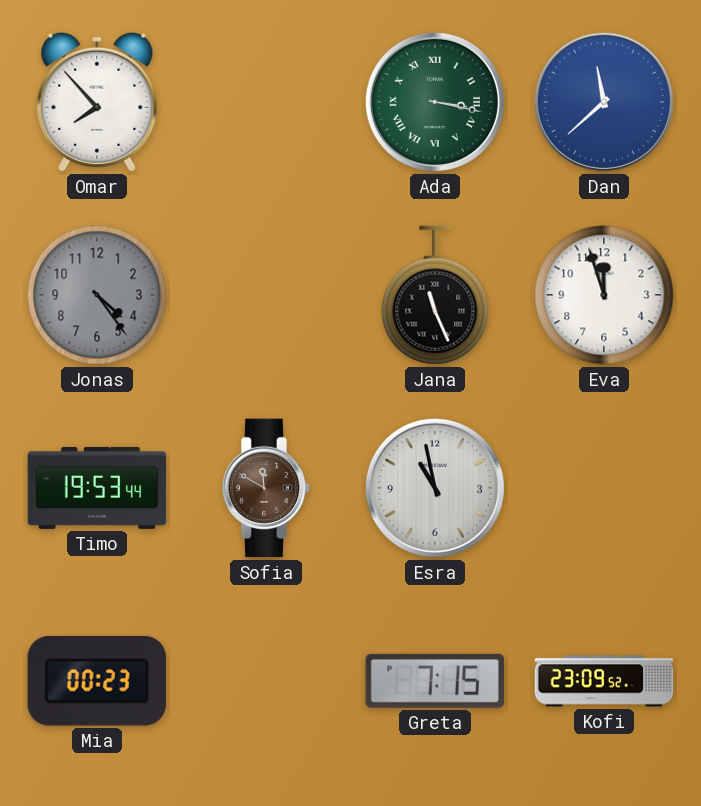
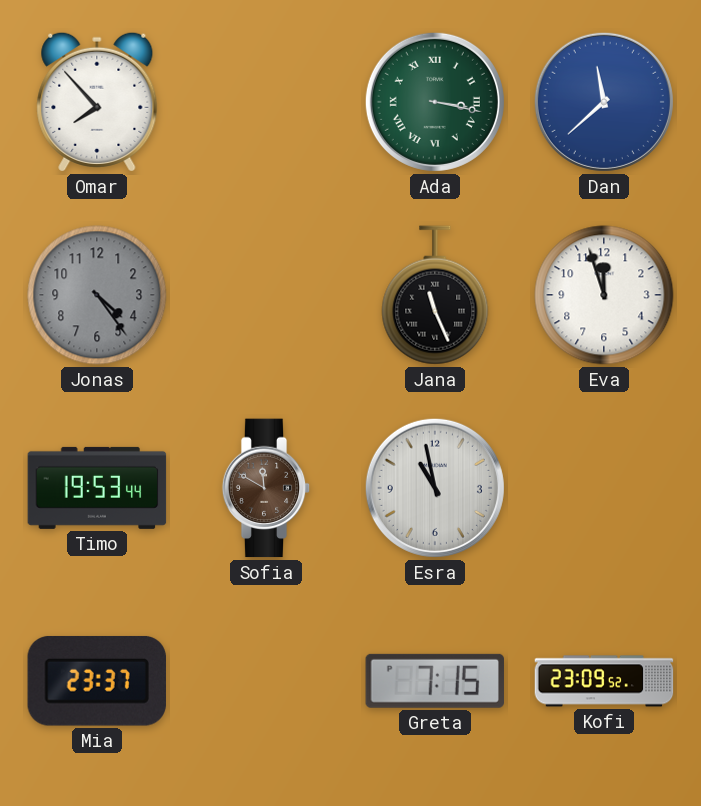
Mia: 00:23 -> 23:37 (97, 681)
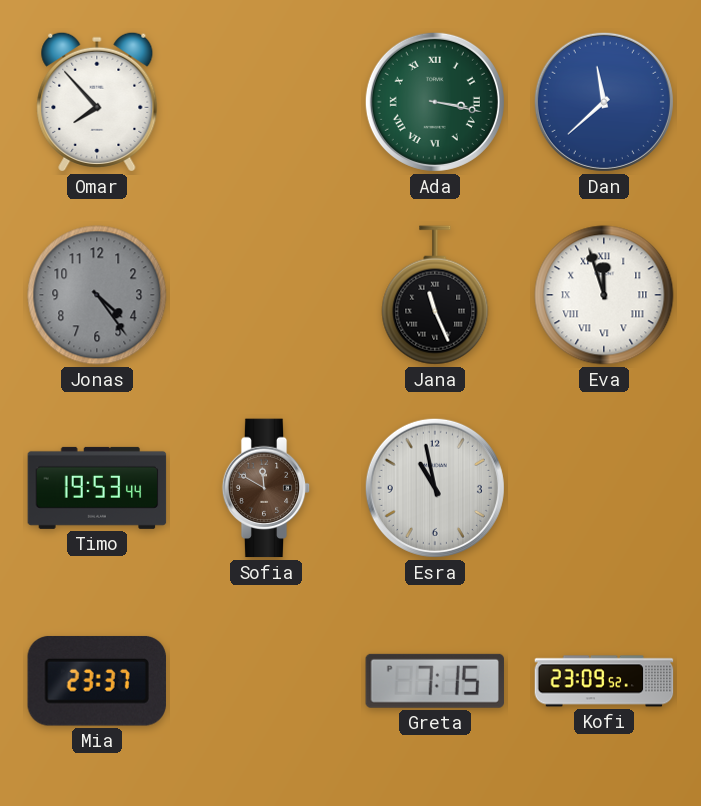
Eva numerals: Arabic -> Roman (604, 295)
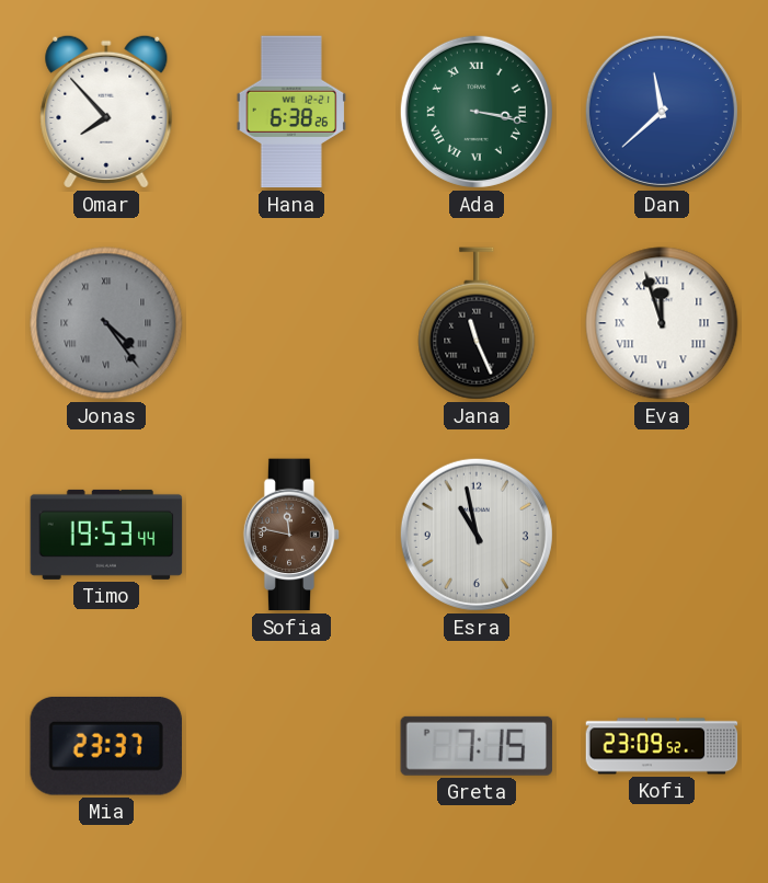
Hana: none -> 6:38 (291, 112)
Jonas numerals: Arabic -> Roman (106, 323)
Sofia: 11:50 -> 11:47 (291, 535)
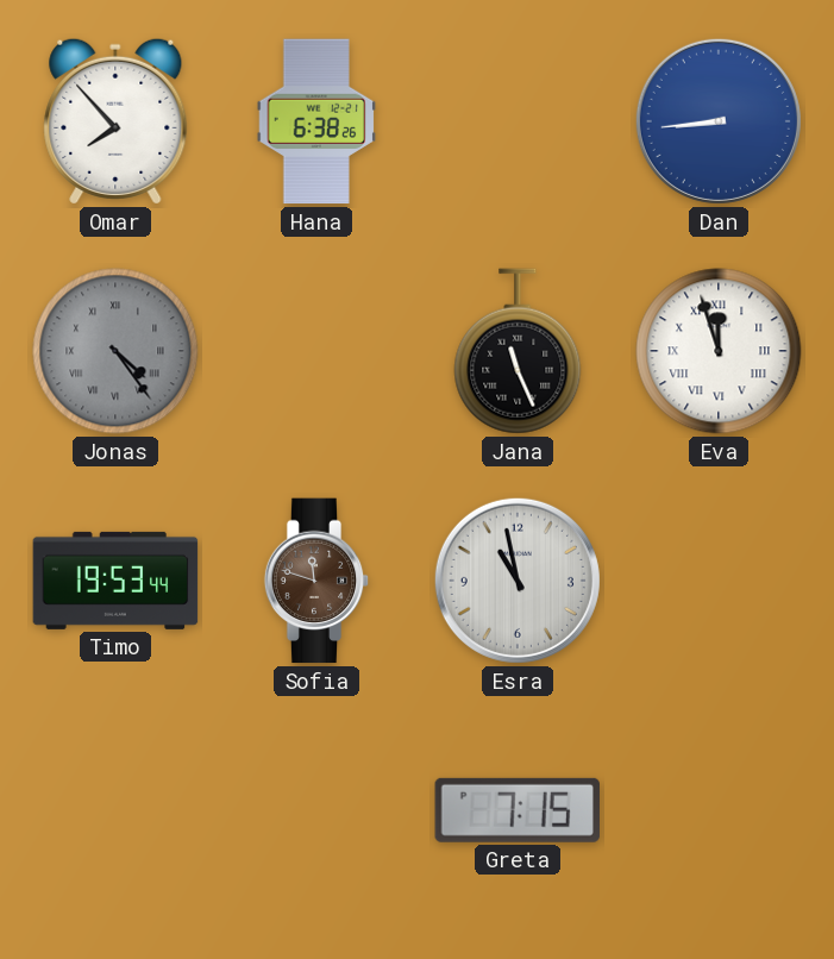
Ada: 3:17 -> none (477, 112)
Dan: 11:38 -> 8:44 (719, 121)
Sofia: 11:47 -> 11:48 (316, 581)
Mia: 23:37 -> none (106, 746)
Kofi: 23:09 -> none (662, 746)
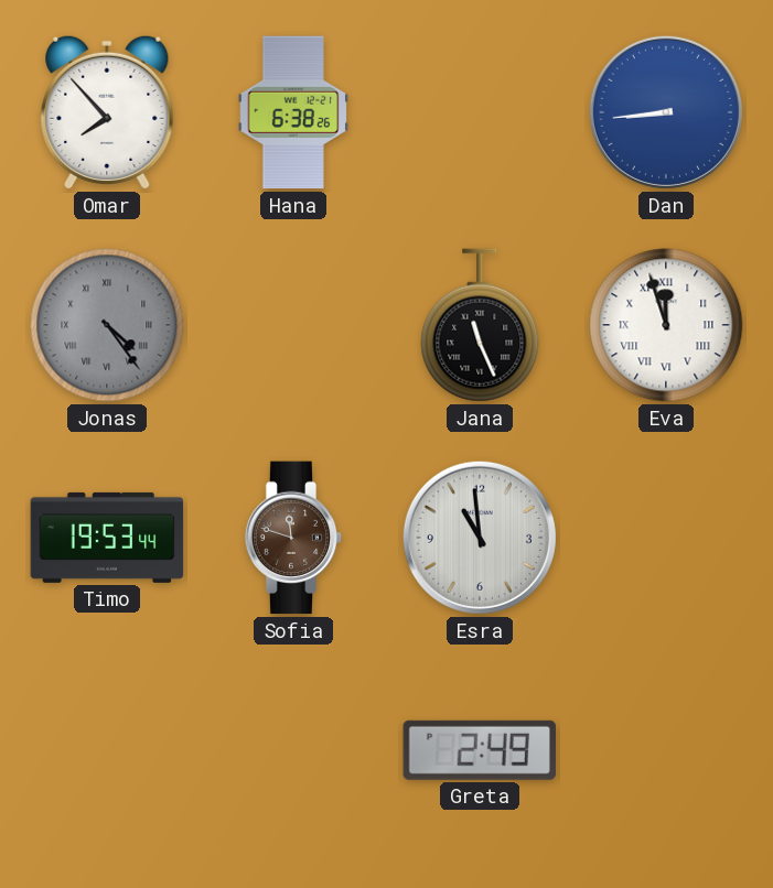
Esra: 10:58 -> 10:59 (480, 538)
Greta: 7:15 -> 2:49 (479, 750)
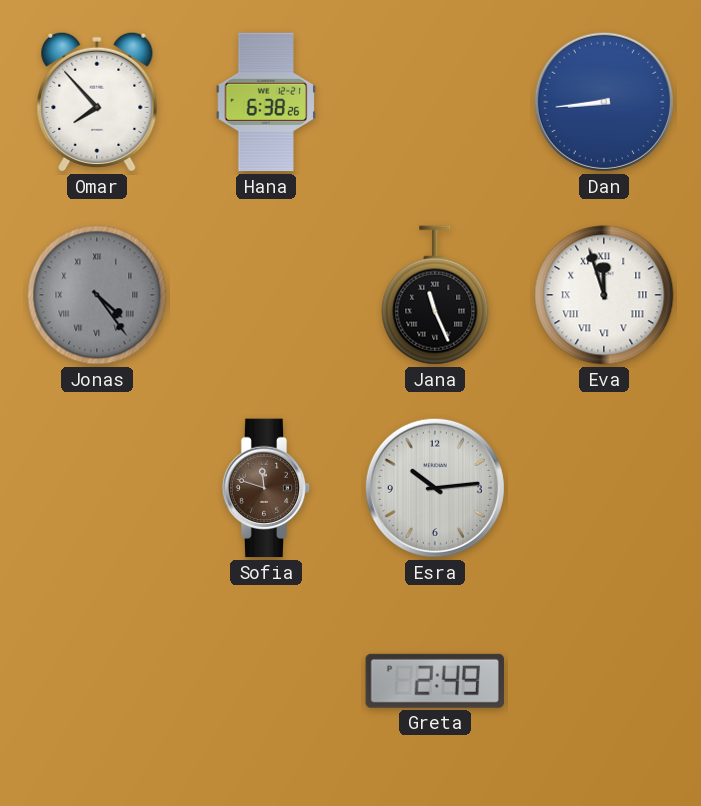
Timo: 19:53 -> none (107, 538)
Esra: 10:59 -> 10:14 (435, 488)
